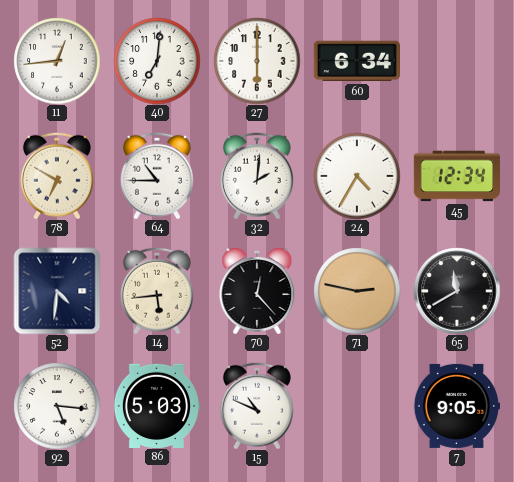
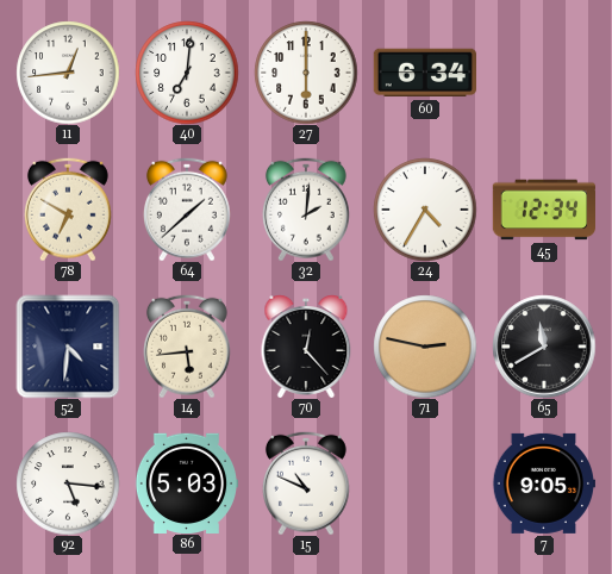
64: 10:45 -> 1:38 (187, 210)
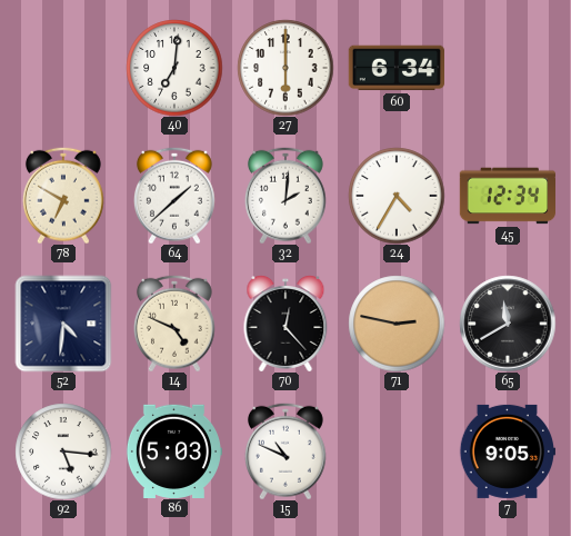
11: 12:44 -> none (68, 73)
14: 5:44 -> 4:49 (174, 324)
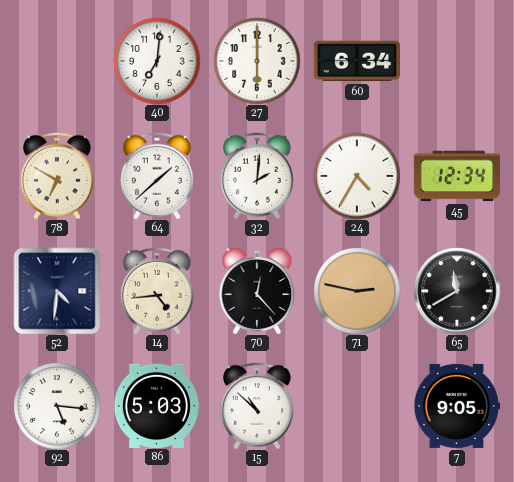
14: 4:49 -> 4:44 (157, 291)
15: 10:49 -> 10:52 (257, 406)
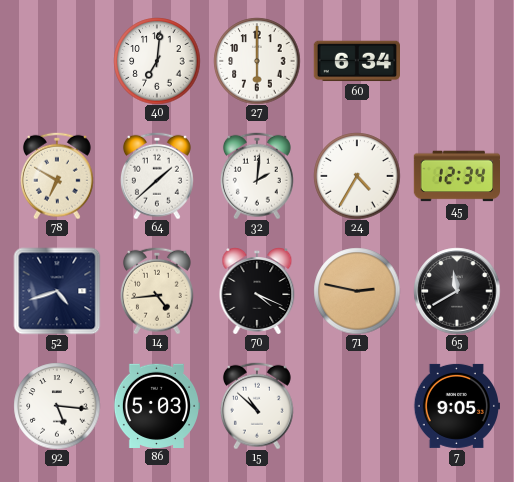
52: 4:31 -> 4:42 (57, 291)
70: 12:23 -> 4:19 (257, 291)
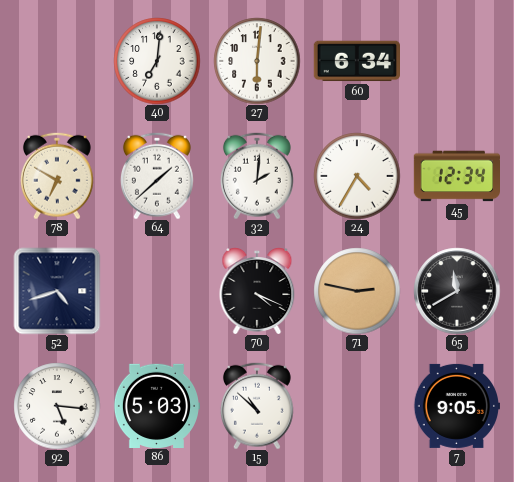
27: 6:00 -> 6:01 (257, 61)
14: 4:44 -> none (157, 291)
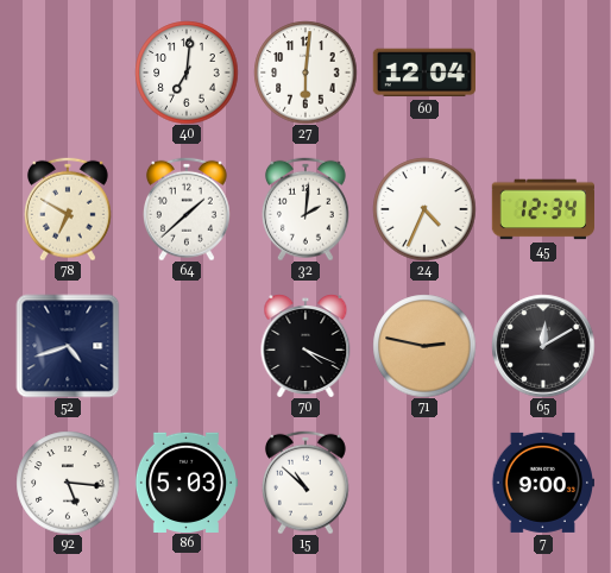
60: 6:34 -> 12:04 (423, 73)
24: 4:35 -> 4:34 (424, 209)
65: 11:40 -> 12:10 (543, 346)
7: 9:05 -> 9:00 (542, 483)
